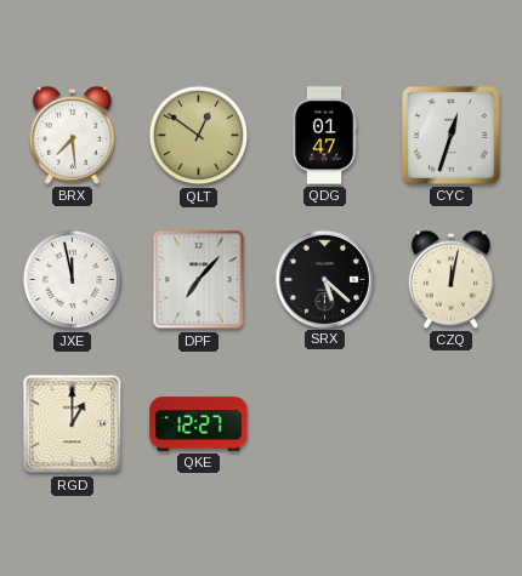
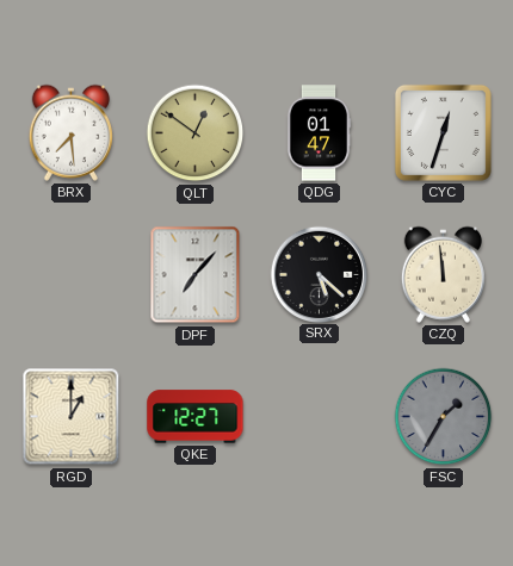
JXE: 11:58 -> none (73, 280)
CZQ: 12:02 -> 11:59 (443, 274)
FSC: none -> 1:35 (444, 417)
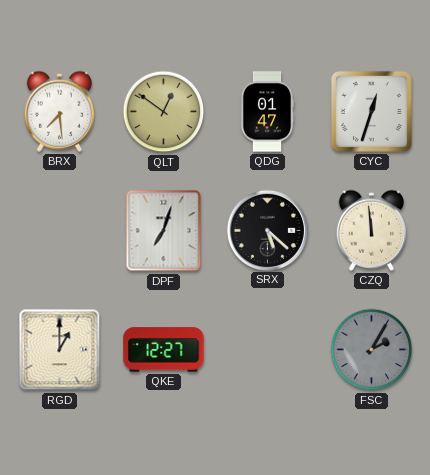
DPF: 7:07 -> 7:03 (164, 231)
FSC: 1:35 -> 2:05 (372, 350)
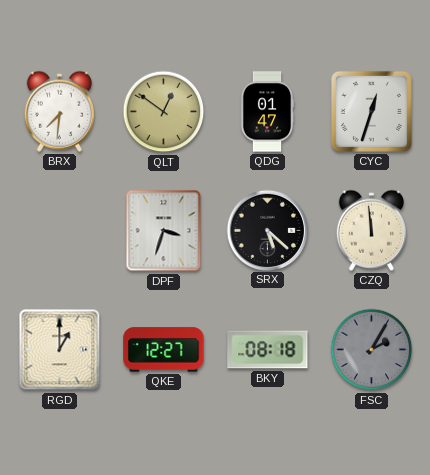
BRX: 7:29 -> 7:31 (59, 111)
DPF: 7:03 -> 3:33 (164, 231)
BKY: none -> 08:18 (268, 350)
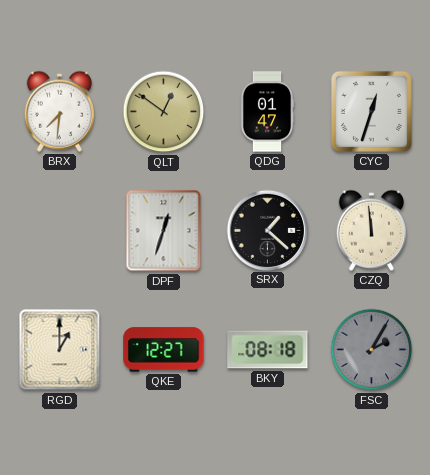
DPF: 3:33 -> 12:33 (164, 231)
SRX: 5:22 -> 1:22 (267, 230)
